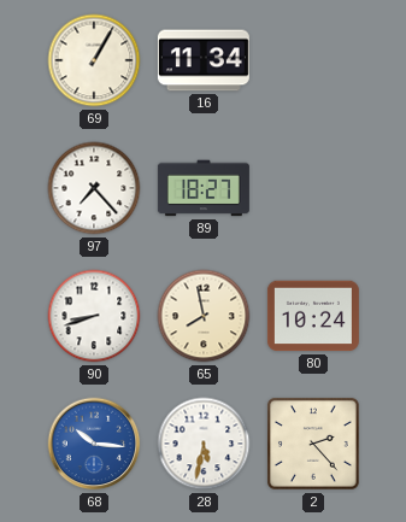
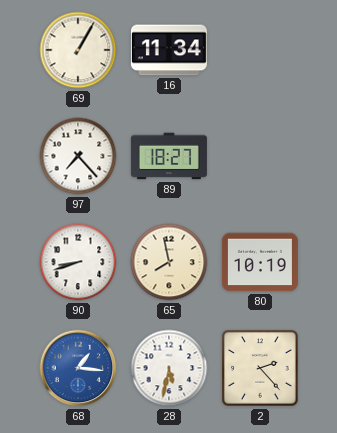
80: 10:24 -> 10:19 (260, 262)
68: 10:16 -> 1:16 (78, 368)
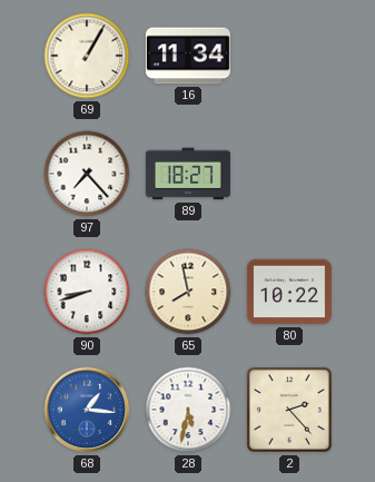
80: 10:19 -> 10:22 (289, 292)
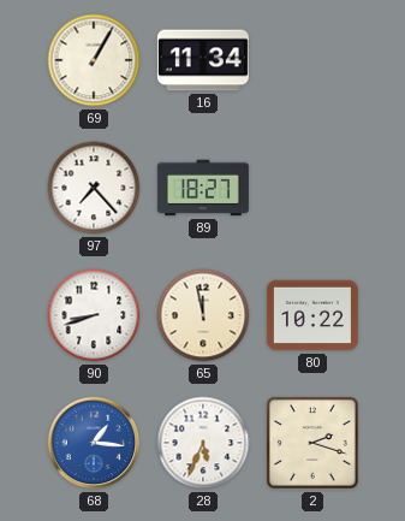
65: 7:58 -> 11:58 (203, 315)
28: 5:32 -> 5:34 (203, 443)
2: 2:23 -> 2:18 (312, 443)
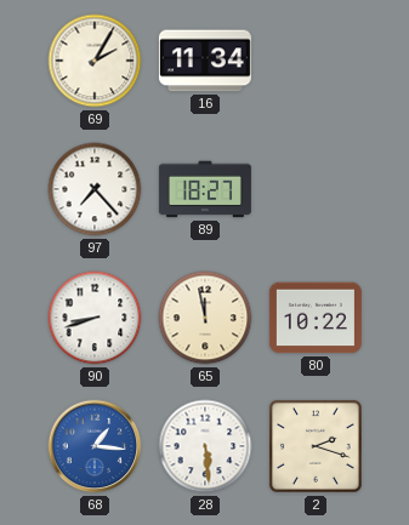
69: 1:05 -> 2:05 (95, 61)
28: 5:34 -> 5:29 (205, 446)
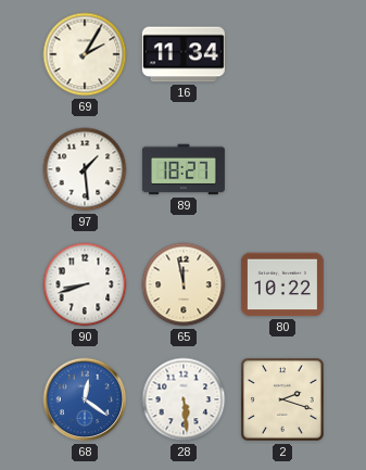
97: 7:23 -> 1:29 (85, 169)
68: 1:16 -> 12:21 (85, 399)
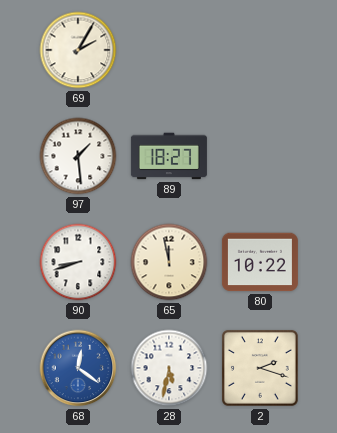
16: 11:34 -> none (184, 54)
28: 5:29 -> 5:32 (169, 368)
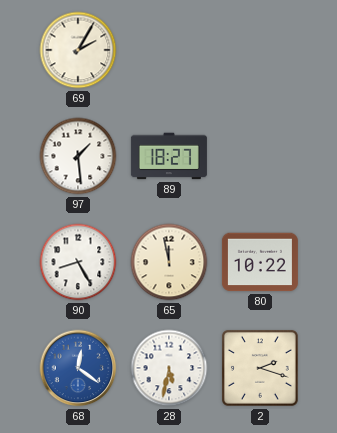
90: 8:42 -> 8:25 (78, 262)
